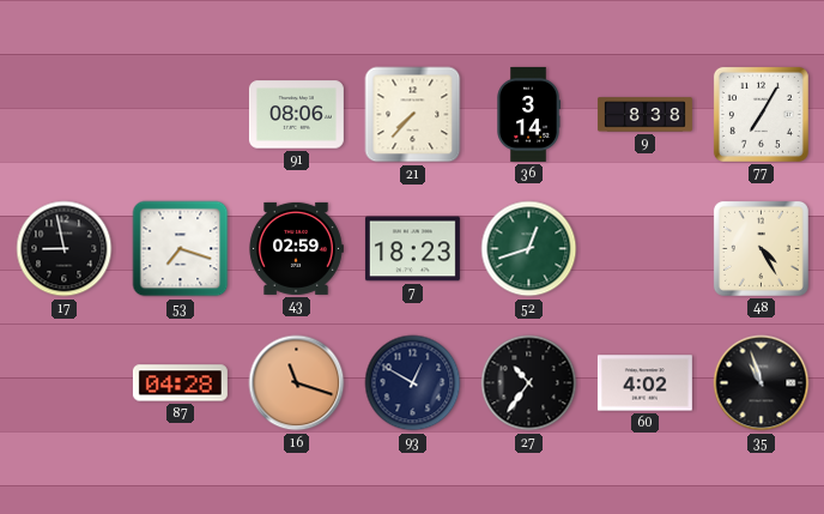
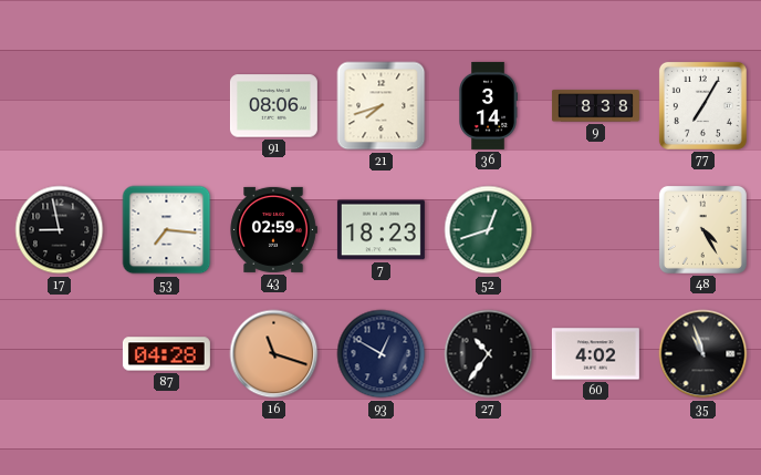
21: 7:37 -> 7:42 (382, 106)
53: 7:18 -> 7:16 (167, 230)
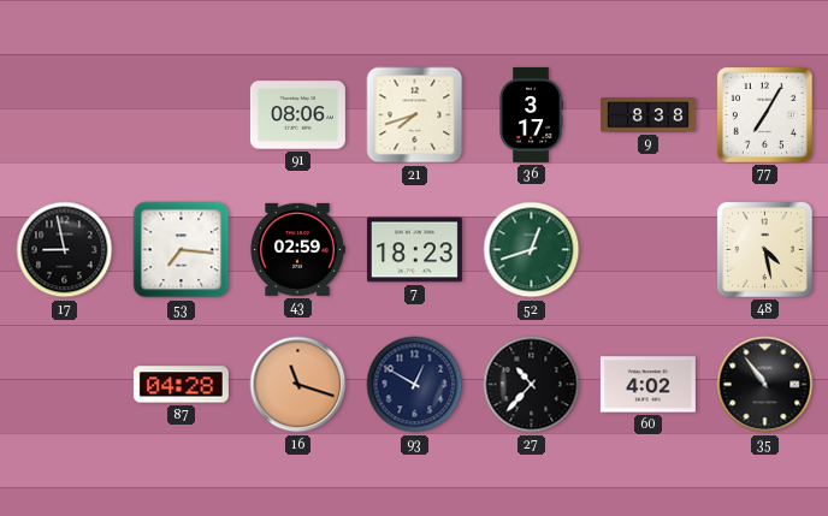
36: 3:14 -> 3:17 (531, 114)
48: 4:25 -> 4:28 (764, 249)
27: 10:36 -> 10:37 (532, 385)
35: 10:57 -> 10:54 (765, 385)
